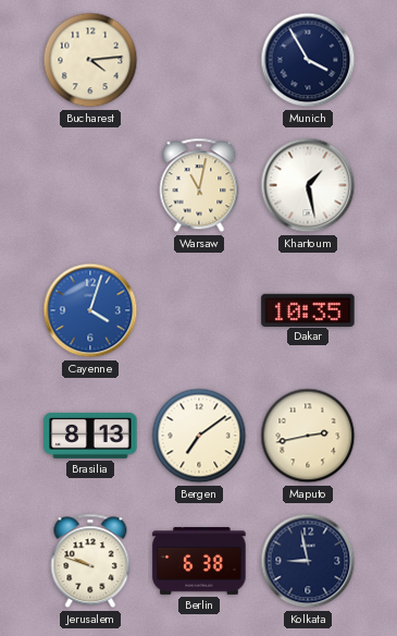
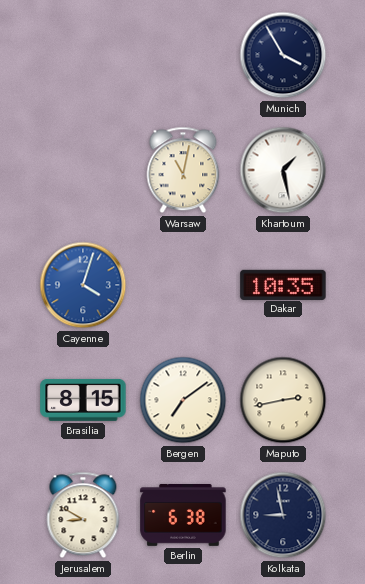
Bucharest: 4:14 -> none (90, 60)
Brasilia: 8:13 -> 8:15 (83, 400)
Jerusalem: 9:48 -> 8:50 (83, 515)
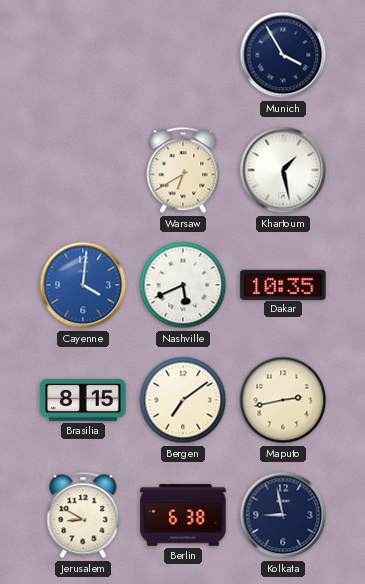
Warsaw: 11:02 -> 6:40 (183, 170)
Cayenne: 4:03 -> 4:01 (83, 285)
Nashville: none -> 5:41 (183, 285)
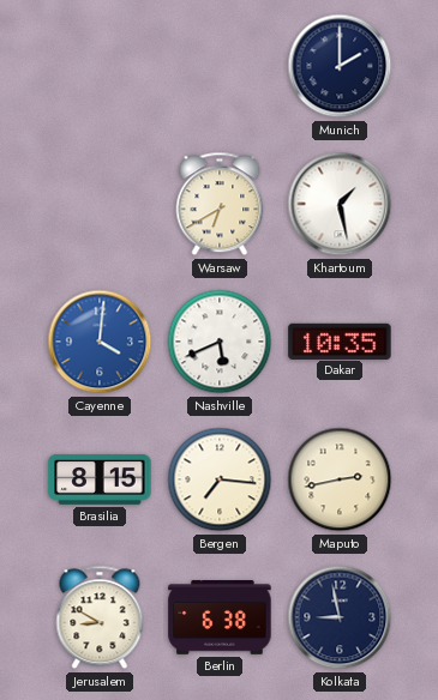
Munich: 3:55 -> 2:00 (340, 66)
Bergen: 7:09 -> 7:16 (220, 479)
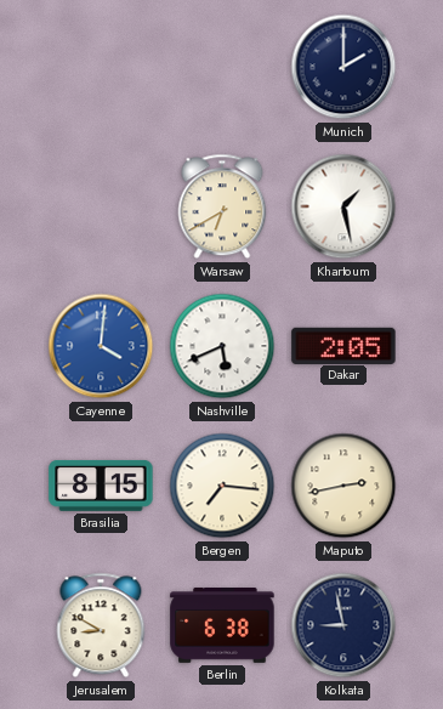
Dakar: 10:35 -> 2:05 (343, 345)
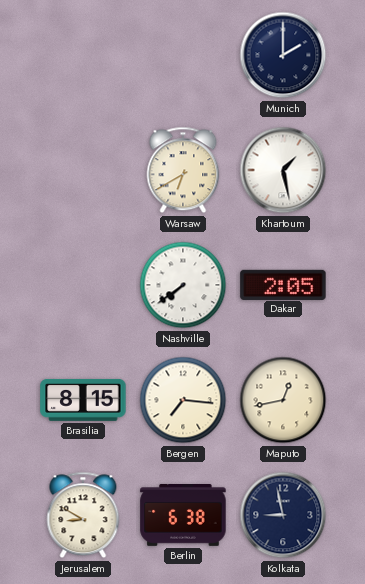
Cayenne: 4:01 -> none (101, 346)
Nashville: 5:41 -> 7:39 (183, 285)
Maputo: 2:43 -> 12:43 (283, 400)
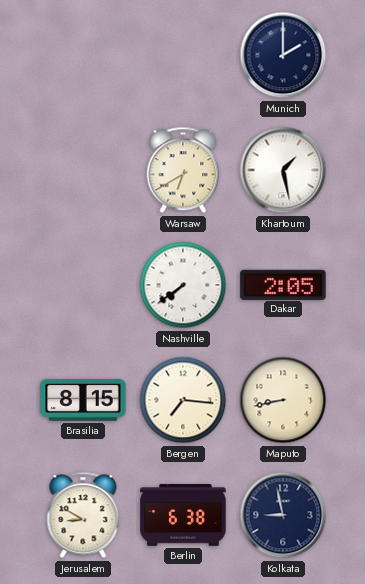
Maputo: 12:43 -> 8:43 (283, 400)
